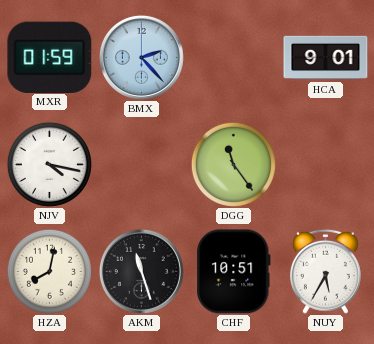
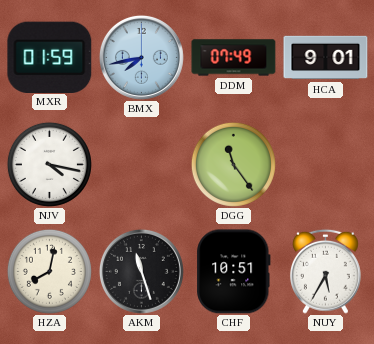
BMX: 2:23 -> 7:43 (141, 57)
DDM: none -> 07:49 (234, 58)
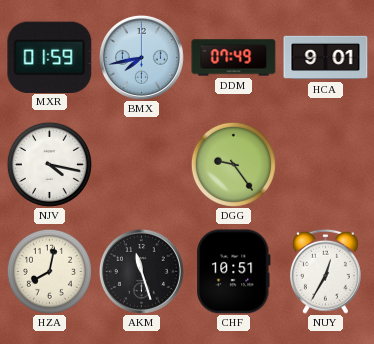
DGG: 11:24 -> 9:24 (233, 164)
NUY: 5:35 -> 12:35 (325, 271)
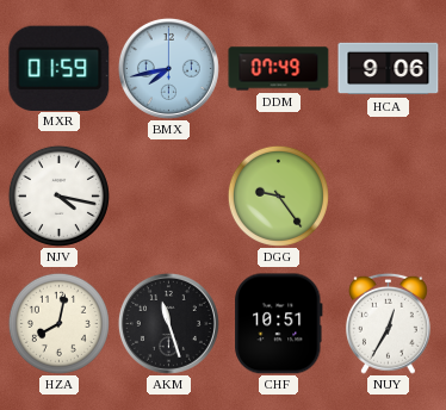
HCA: 9:01 -> 9:06 (389, 69)
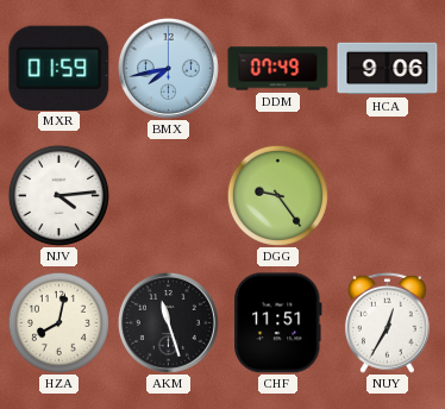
NJV: 4:17 -> 4:14 (58, 195)
CHF: 10:51 -> 11:51 (278, 323)
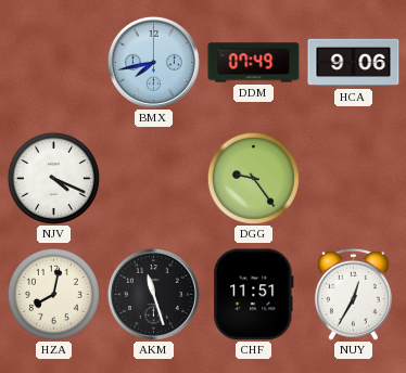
MXR: 01:59 -> none (59, 68)
NJV: 4:14 -> 4:19 (53, 178)
